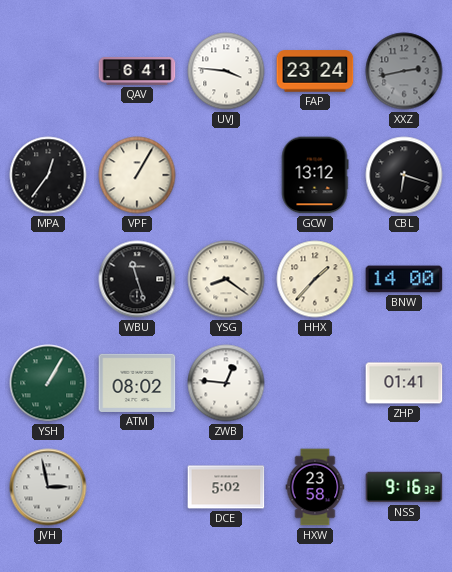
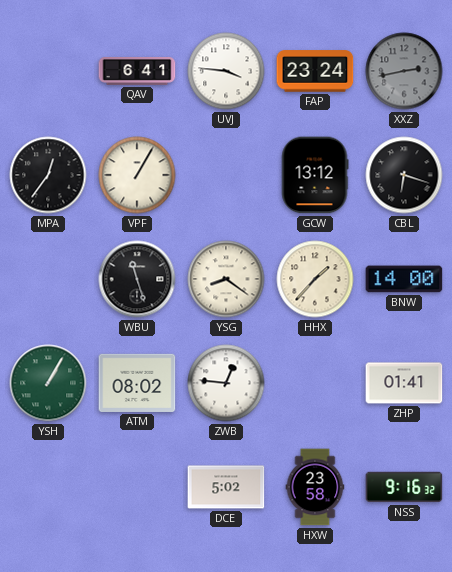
JVH: 2:58 -> none (48, 487)
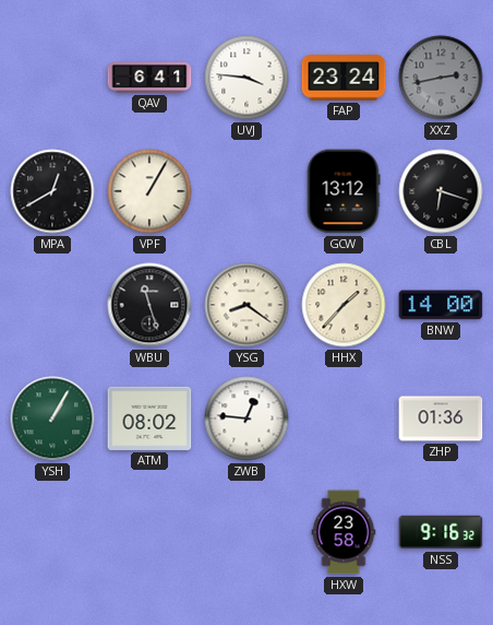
MPA: 12:36 -> 12:40 (52, 191)
ZHP: 01:41 -> 01:36 (441, 418)
DCE: 5:02 -> none (226, 487)
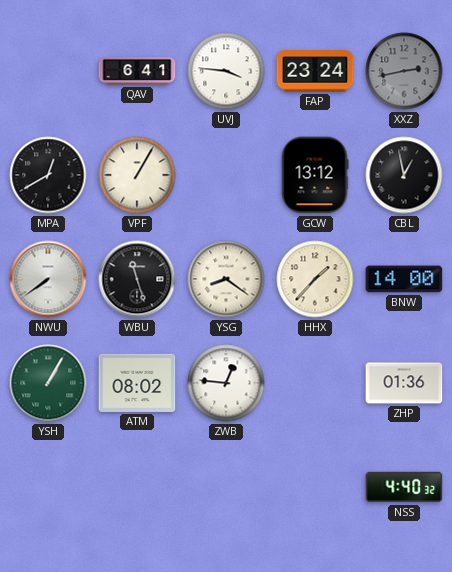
CBL: 6:18 -> 12:58 (404, 175)
NWU: none -> 7:39 (48, 279)
HXW: 23:58 -> none (344, 532)
NSS: 9:16 -> 4:40 (404, 487)
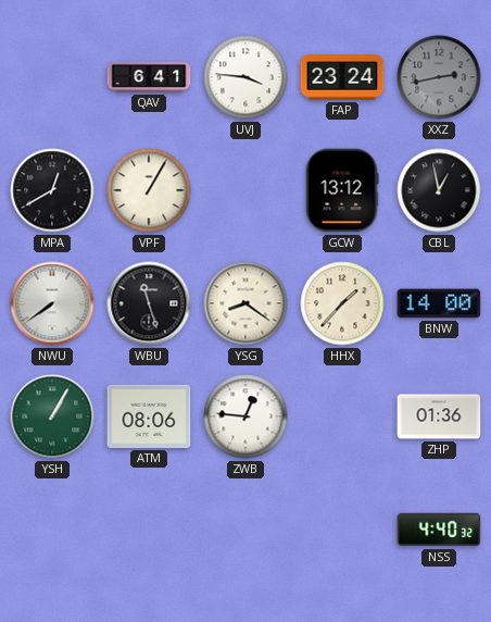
ATM: 08:02 -> 08:06 (149, 416)
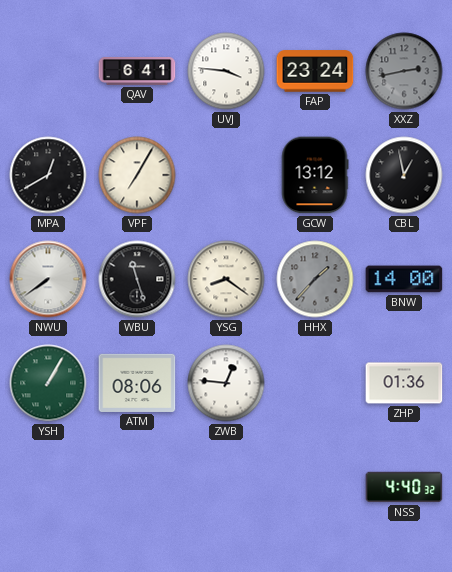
VPF: 1:05 -> 7:05 (137, 175)
HHX dial: cream -> grey (315, 279)
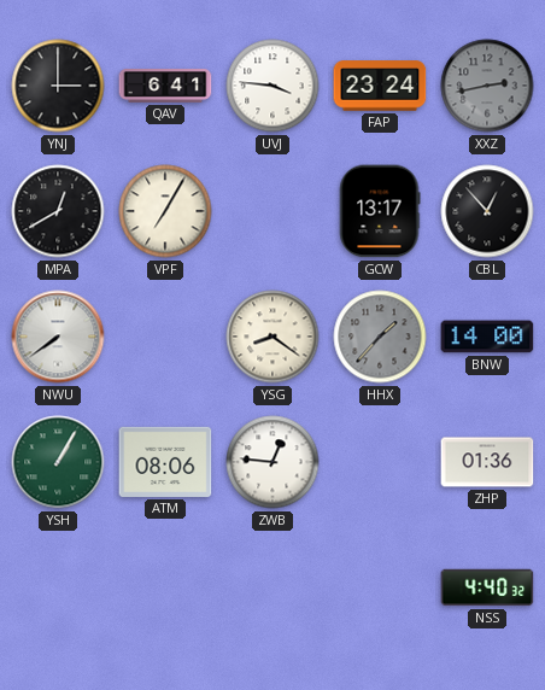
YNJ: none -> 3:00 (58, 86)
GCW: 13:12 -> 13:17 (380, 211)
CBL: 12:58 -> 12:53 (487, 211)
WBU: 11:27 -> none (137, 279)
